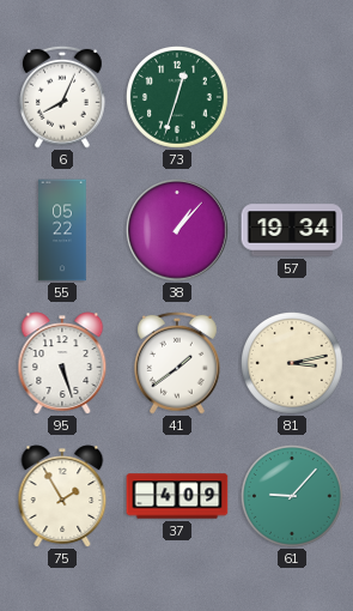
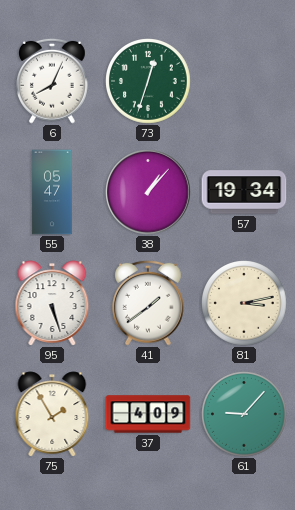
55: 05:22 -> 05:47 (52, 192)
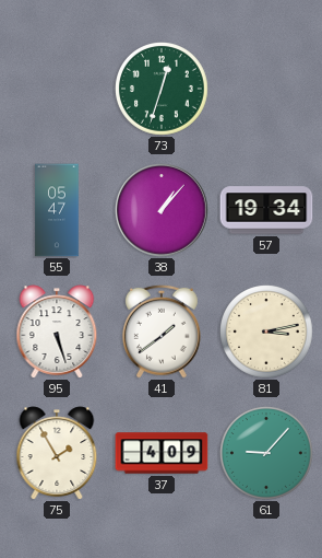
6: 8:04 -> none (53, 81)
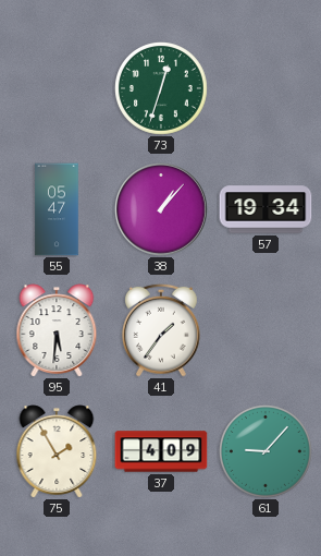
95: 5:27 -> 5:31 (57, 330)
41: 1:39 -> 1:36 (162, 330)
81: 3:13 -> none (267, 333)
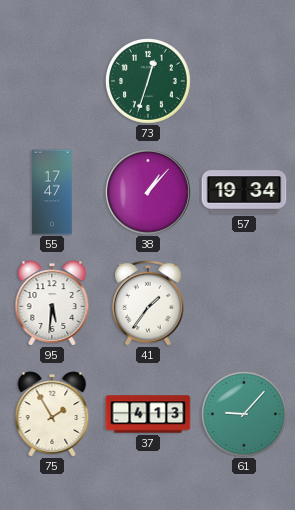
55: 05:47 -> 17:47 (52, 192)
37: 4:09 -> 4:13 (148, 414)
